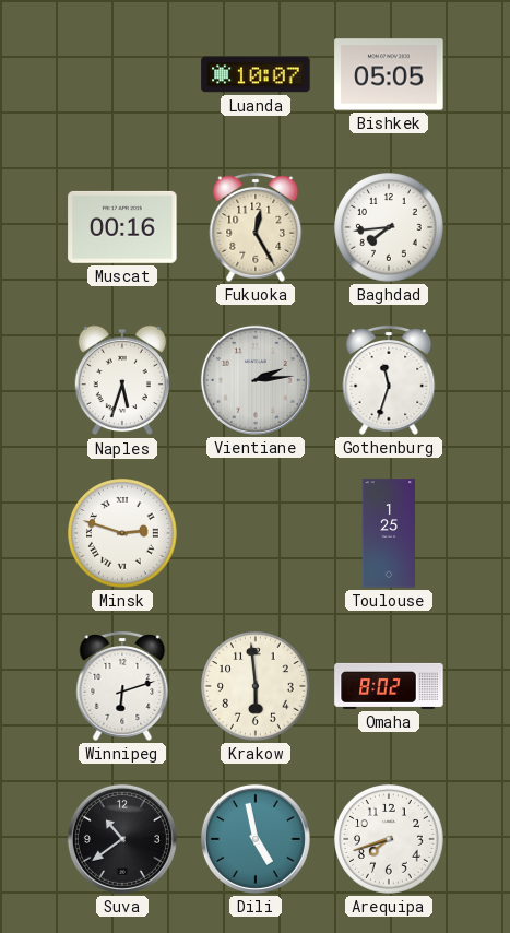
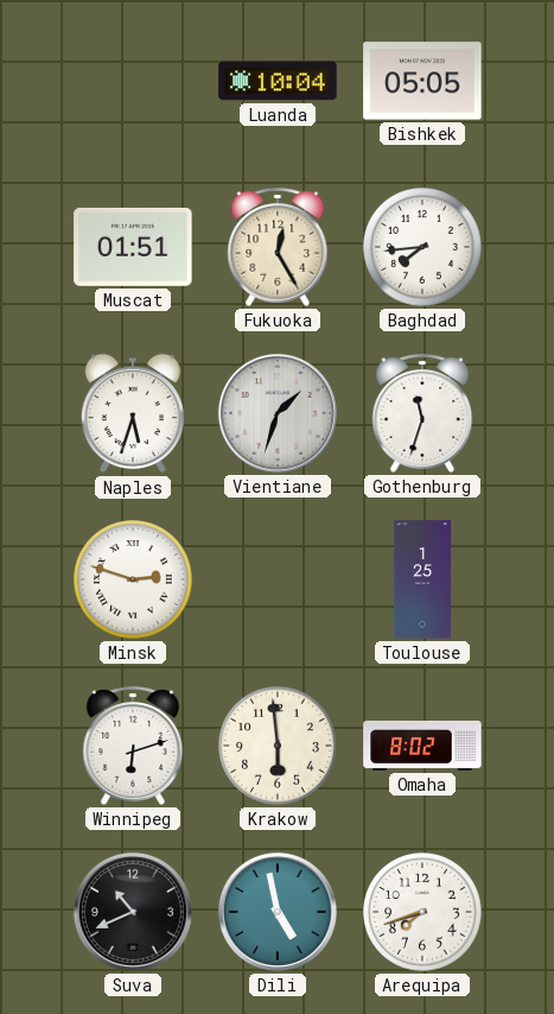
Luanda: 10:07 -> 10:04 (278, 81)
Muscat: 00:16 -> 01:51 (133, 247)
Vientiane: 2:14 -> 1:33 (278, 413)
Suva: 10:39 -> 10:41 (133, 912)
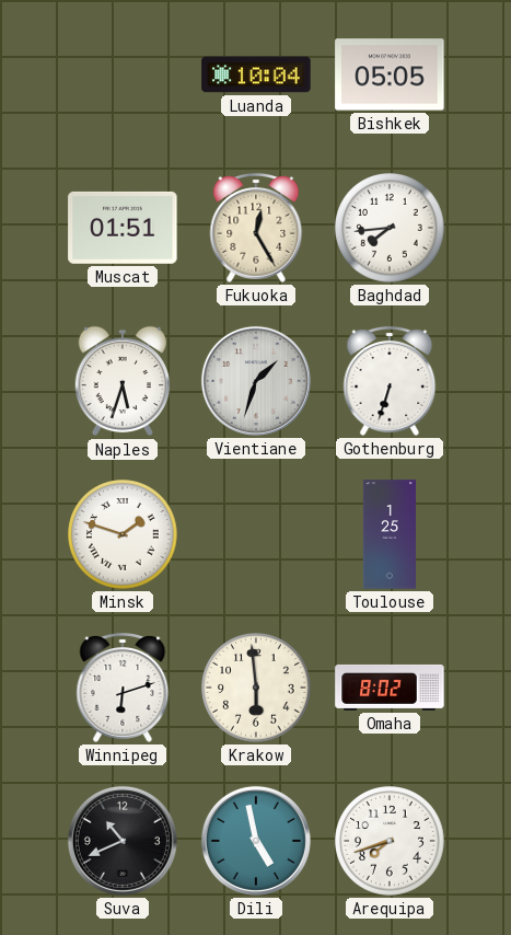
Gothenburg: 11:33 -> 6:33 (390, 381)
Minsk: 2:48 -> 1:48 (123, 534)
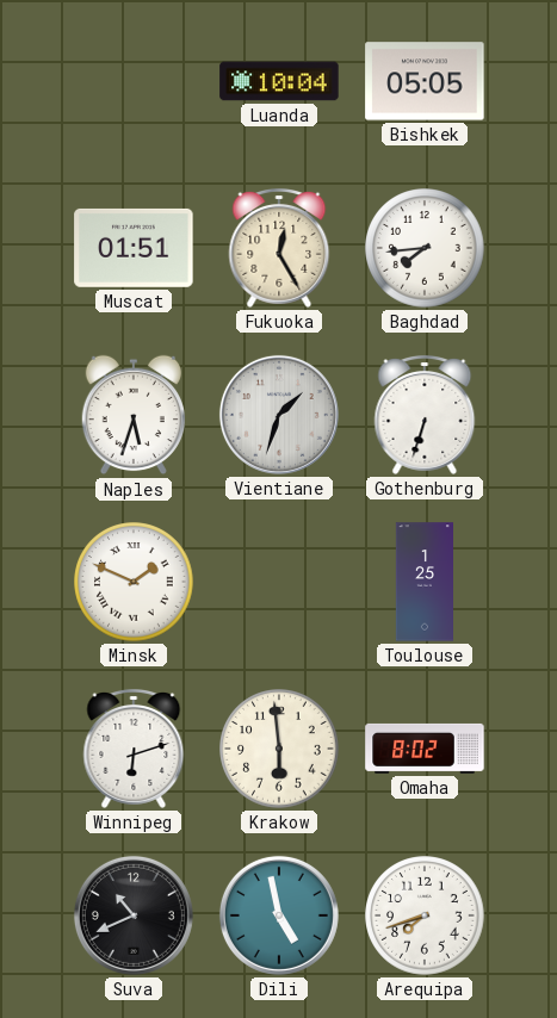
Minsk: 1:48 -> 1:49 (134, 582)
